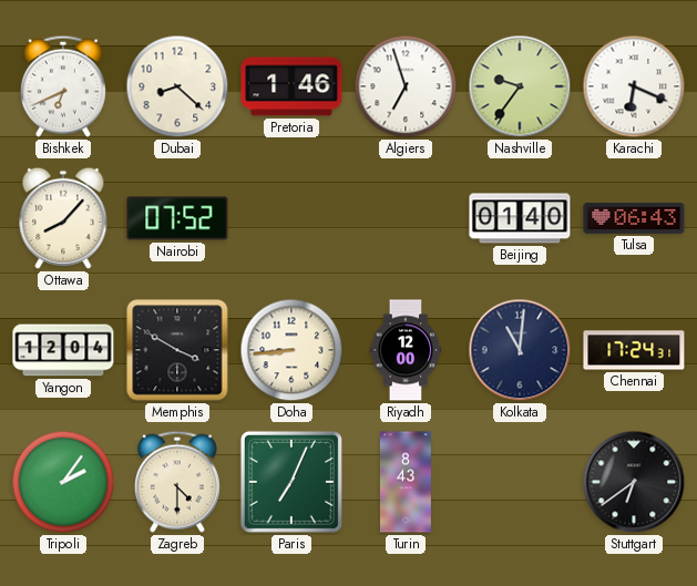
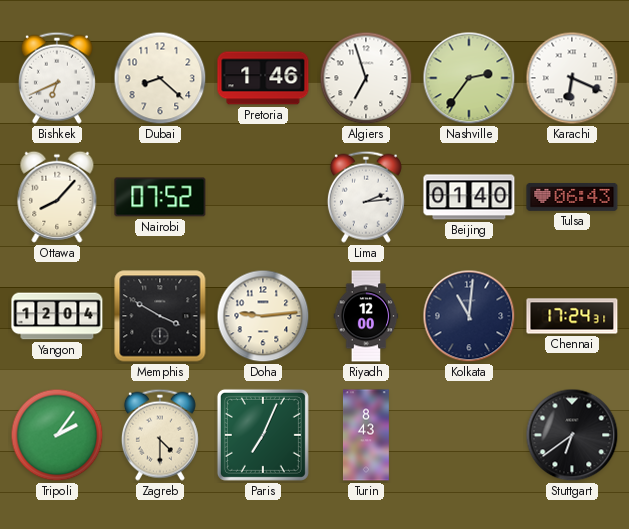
Nashville: 9:36 -> 2:36 (469, 78)
Lima: none -> 2:14 (366, 197)
Doha: 8:44 -> 9:14 (263, 316)
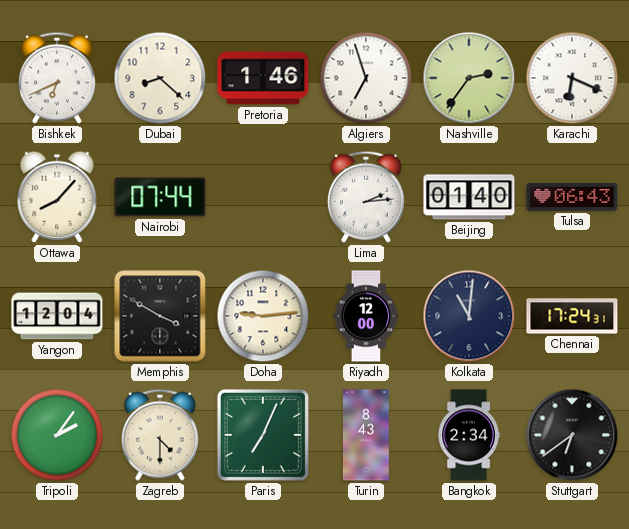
Nairobi: 07:52 -> 07:44 (160, 197)
Bangkok: none -> 2:34 (469, 435)
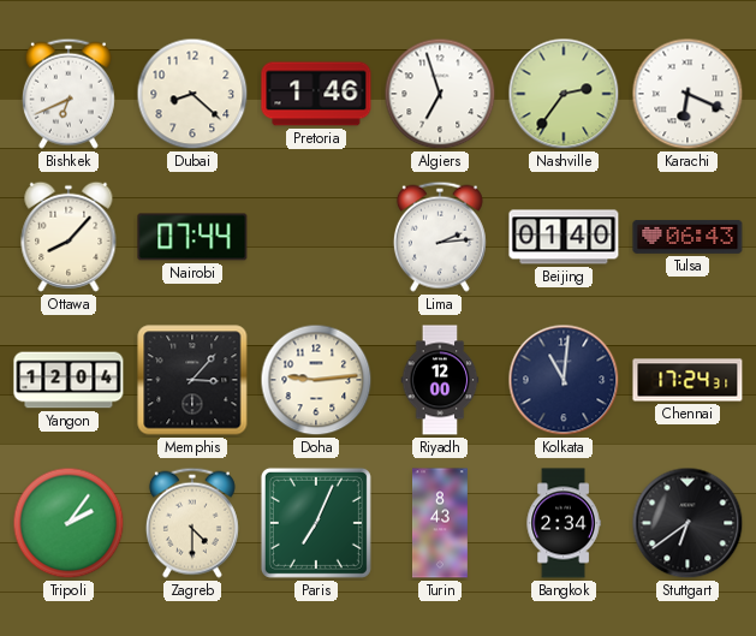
Memphis: 3:50 -> 3:07 (192, 380)
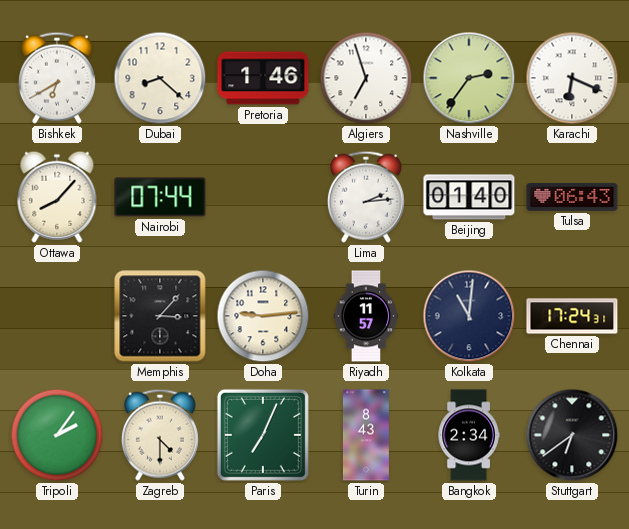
Bishkek: 6:41 -> 6:40 (57, 78)
Yangon: 12:04 -> none (69, 380)
Riyadh: 12:00 -> 11:57 (366, 316)
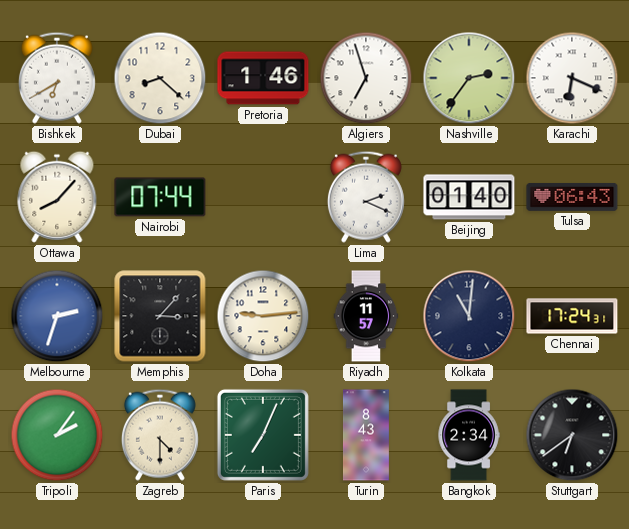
Lima: 2:14 -> 2:19 (366, 197)
Melbourne: none -> 2:33 (57, 316)
